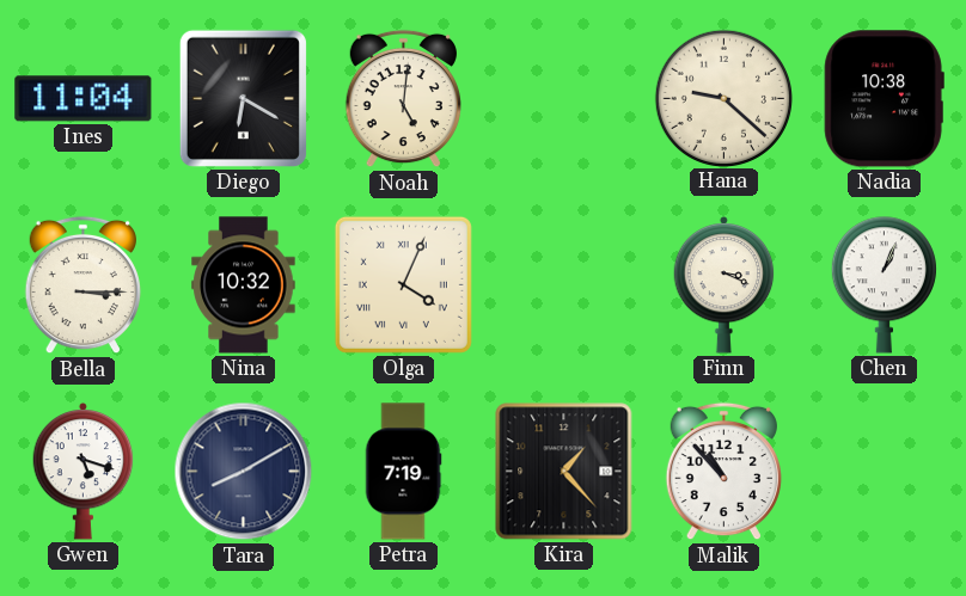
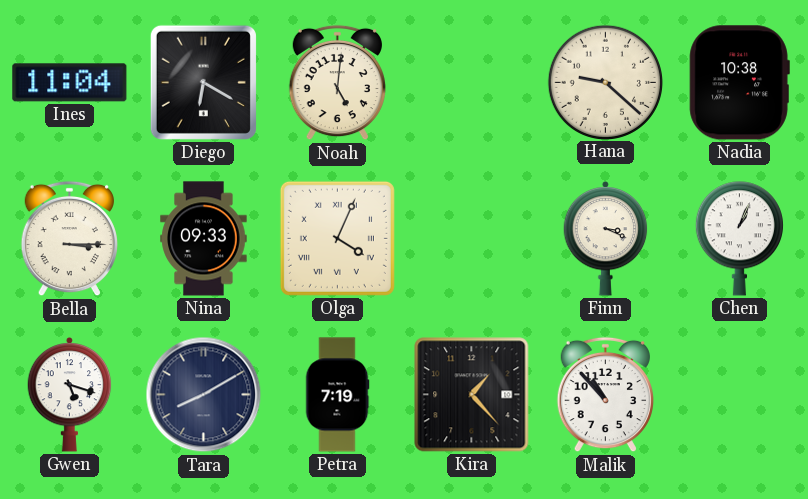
Nina: 10:32 -> 09:33 (204, 239)
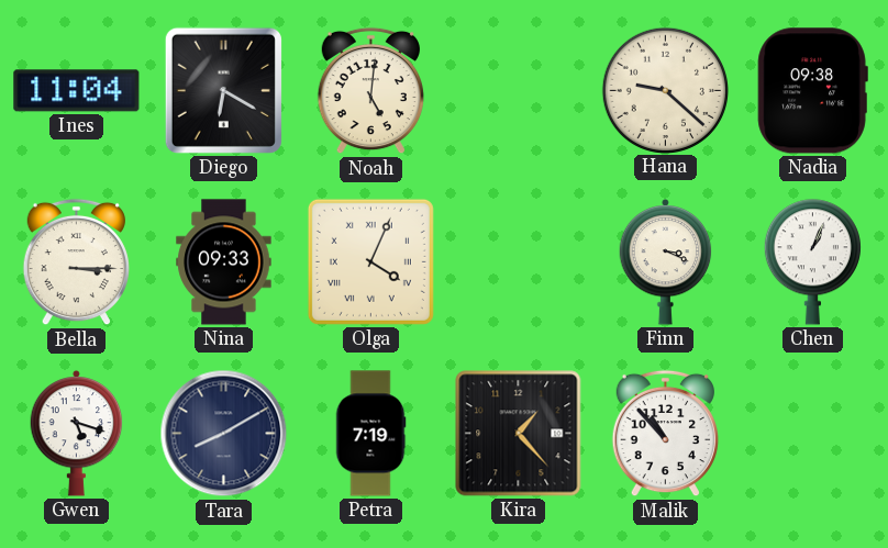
Nadia: 10:38 -> 09:38 (812, 91)
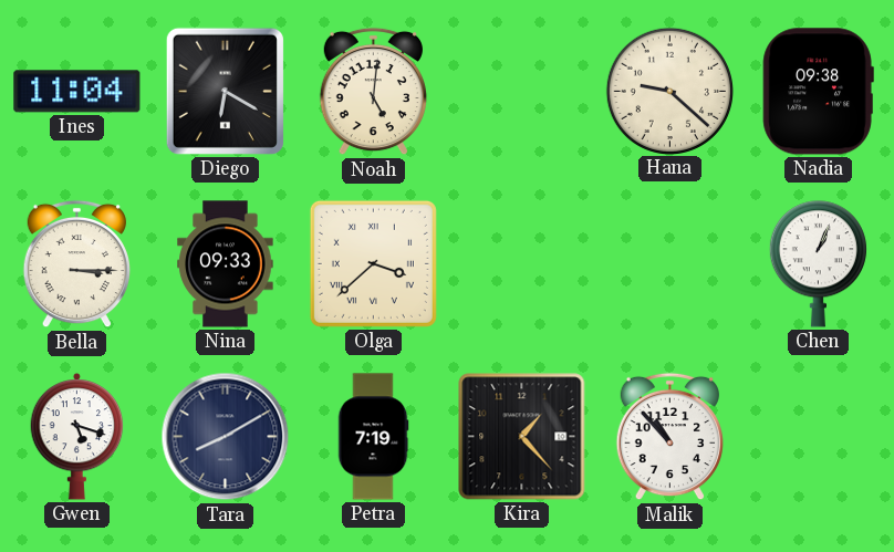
Olga: 4:04 -> 3:38 (373, 263)
Finn: 3:19 -> none (666, 261)
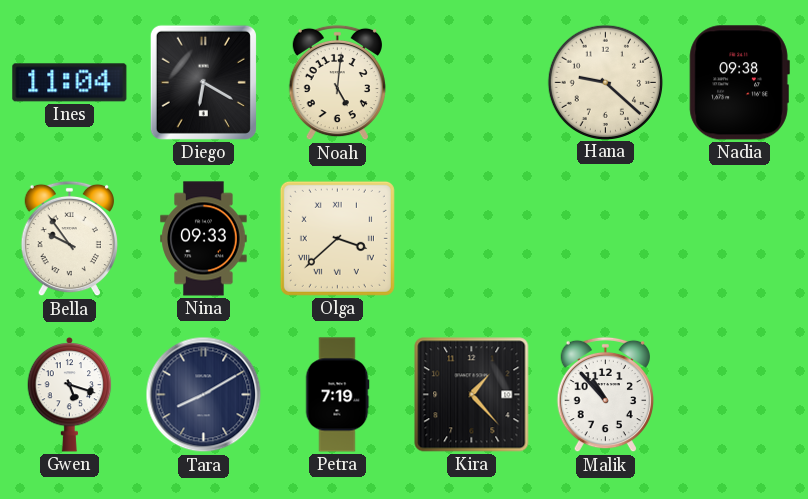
Bella: 3:15 -> 9:54 (69, 239)
Chen: 1:04 -> none (818, 264)
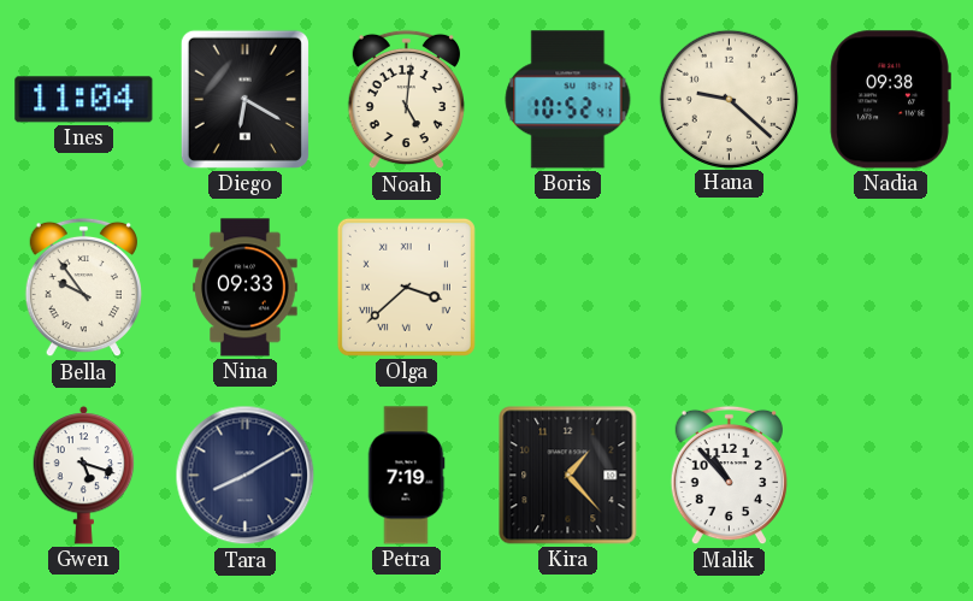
Boris: none -> 10:52 (568, 100)
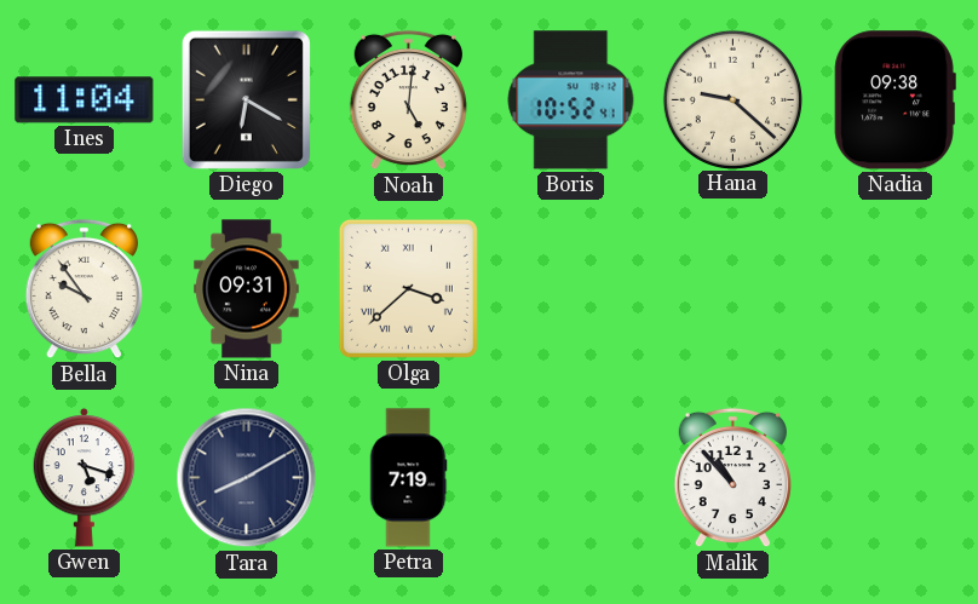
Nina: 09:33 -> 09:31 (247, 289)
Kira: 1:23 -> none (568, 476)
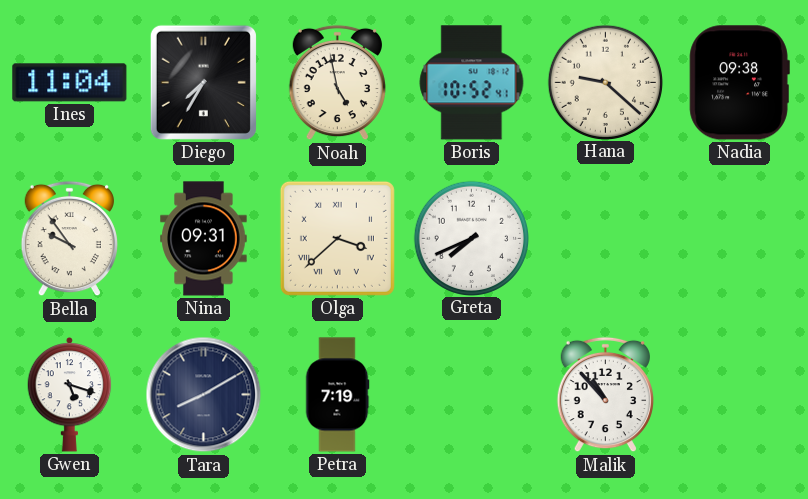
Diego: 6:20 -> 7:35 (203, 82)
Noah: 5:01 -> 4:58 (337, 83)
Greta: none -> 7:41 (471, 238)
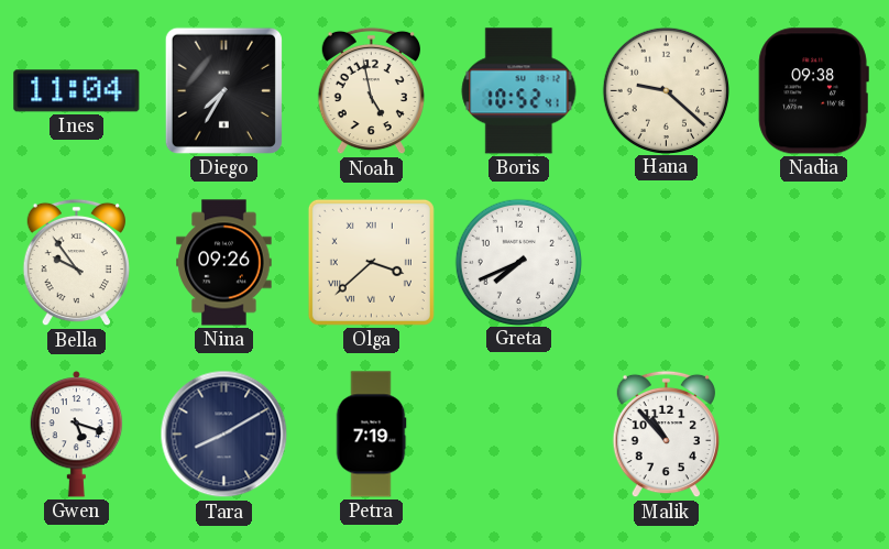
Nina: 09:31 -> 09:26 (224, 263)
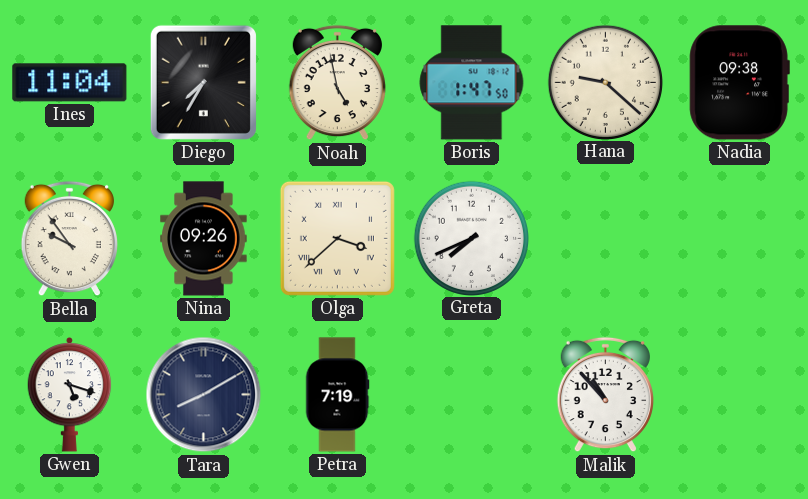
Boris: 10:52 -> 1:47 (472, 83)
